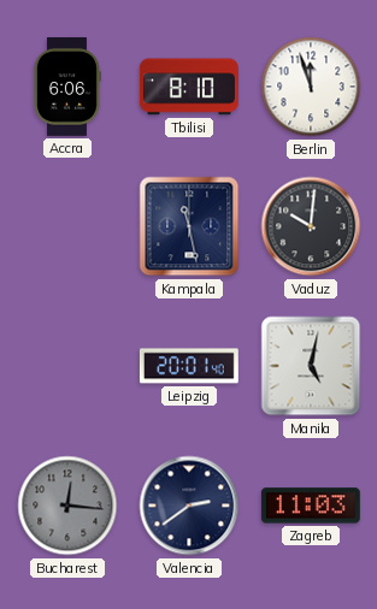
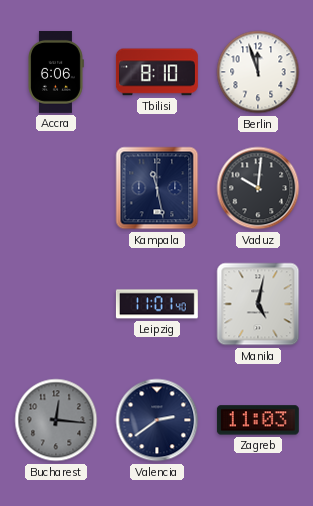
Leipzig: 20:01 -> 11:01 (157, 304)
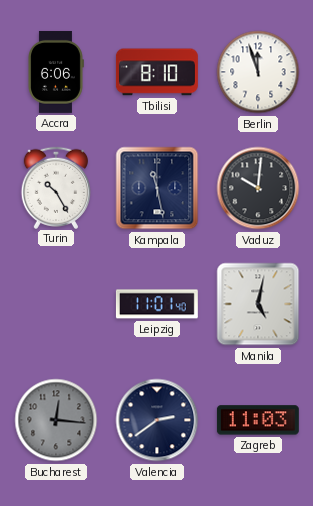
Turin: none -> 10:25 (55, 187)
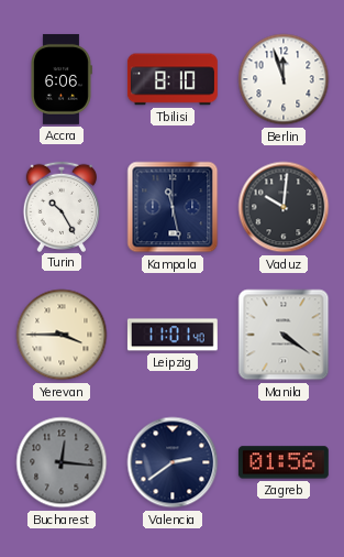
Yerevan: none -> 3:45 (62, 335)
Manila: 5:02 -> 4:21 (284, 335)
Zagreb: 11:03 -> 01:56 (284, 462)
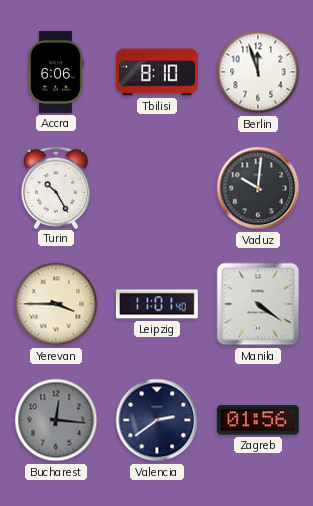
Kampala: 11:28 -> none (173, 207)
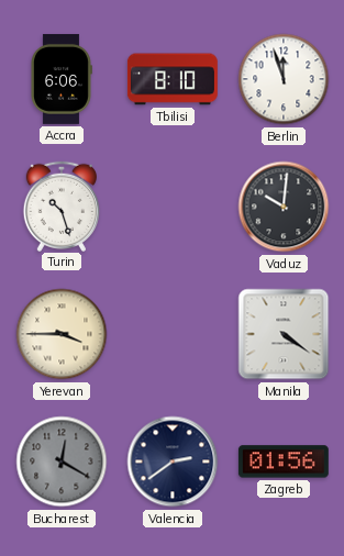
Turin: 10:25 -> 10:27 (60, 205)
Leipzig: 11:01 -> none (157, 304)
Bucharest: 12:16 -> 12:20 (62, 462)
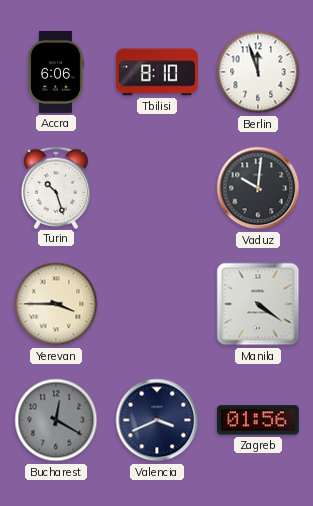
Valencia: 2:39 -> 3:41 (157, 420)
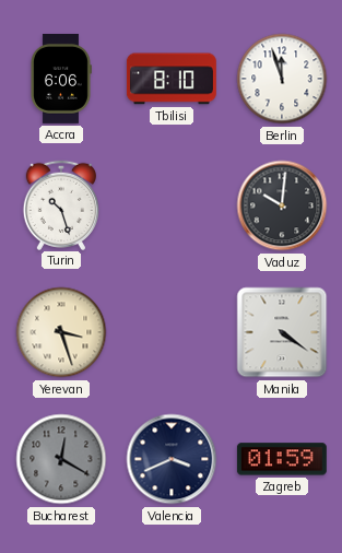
Yerevan: 3:45 -> 3:27 (61, 332)
Zagreb: 01:56 -> 01:59 (282, 459)
